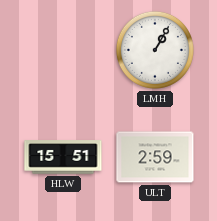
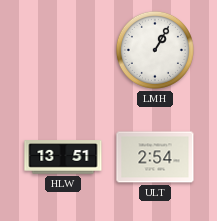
HLW: 15:51 -> 13:51 (63, 157)
ULT: 2:59 -> 2:54 (155, 157)
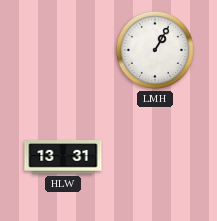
HLW: 13:51 -> 13:31 (63, 157)
ULT: 2:54 -> none (155, 157)
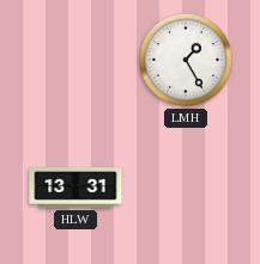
LMH: 1:05 -> 1:25 (186, 60)
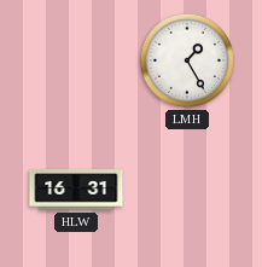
HLW: 13:31 -> 16:31 (76, 190)
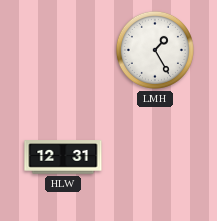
HLW: 16:31 -> 12:31 (63, 157)
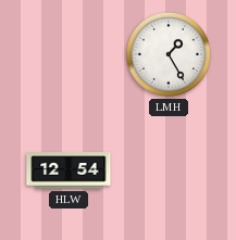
HLW: 12:31 -> 12:54 (69, 170)
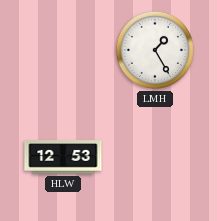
HLW: 12:54 -> 12:53 (63, 157)
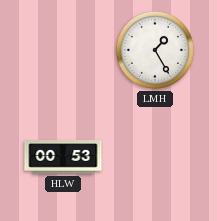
HLW: 12:53 -> 00:53 (63, 157)
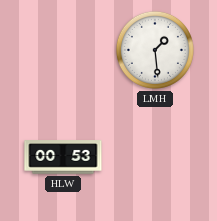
LMH: 1:25 -> 1:29 (155, 50)
